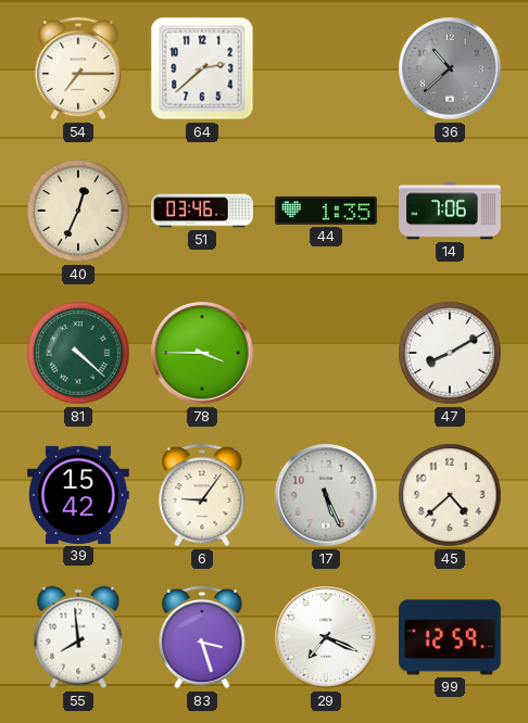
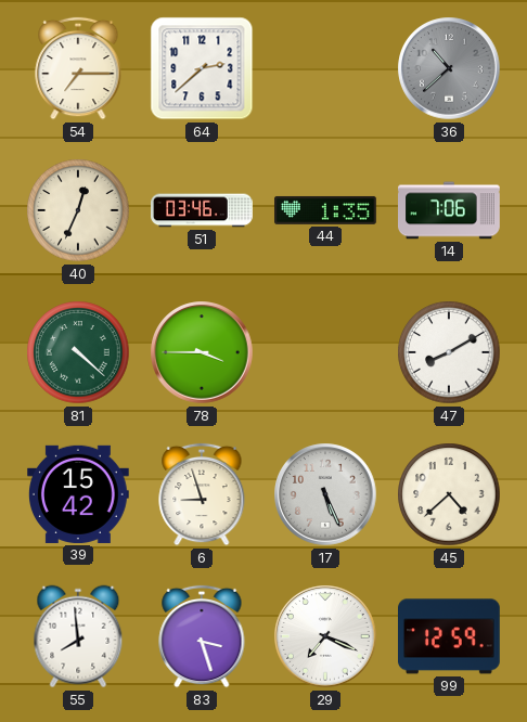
6: 9:06 -> 8:57 (202, 494)
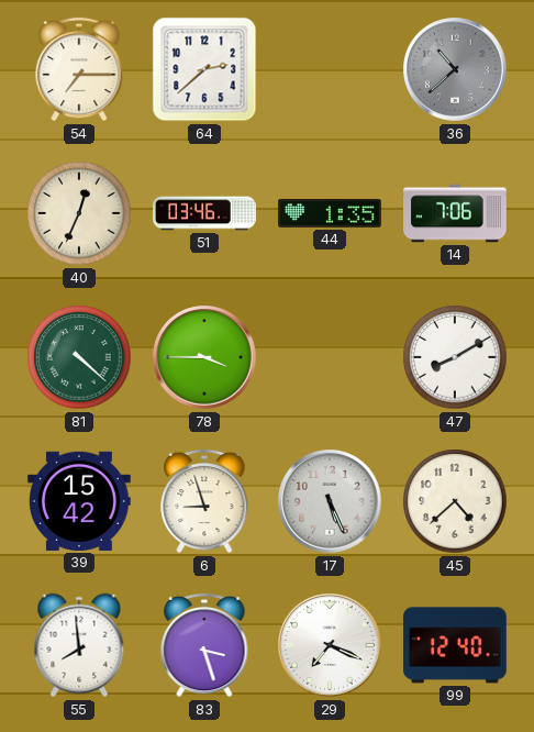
99: 12:59 -> 12:40 (456, 645)
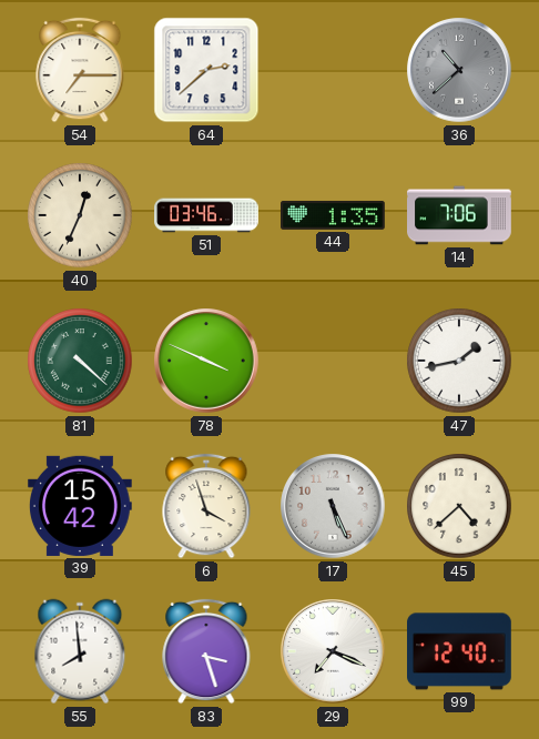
78: 3:45 -> 3:49 (206, 361)
47: 8:10 -> 1:43 (459, 361)
6: 8:57 -> 3:57 (206, 506)
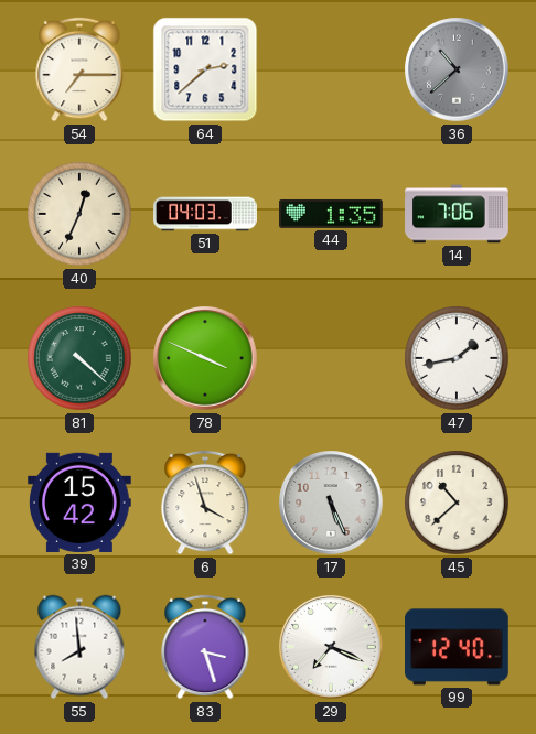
51: 03:46 -> 04:03 (205, 214)
45: 4:38 -> 10:38 (457, 503)
